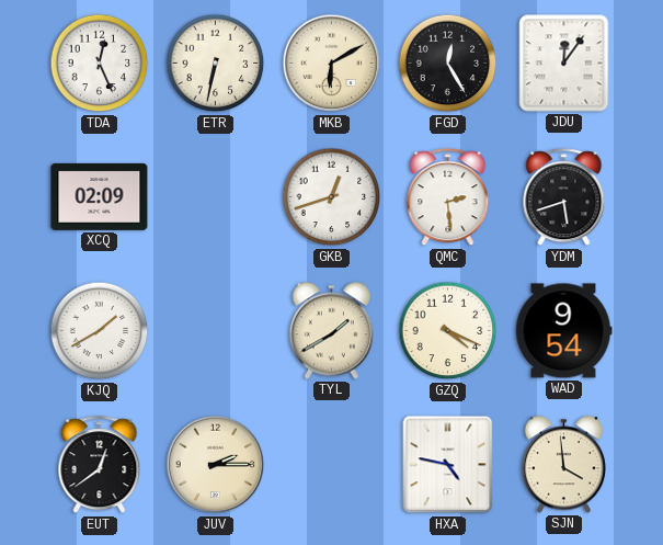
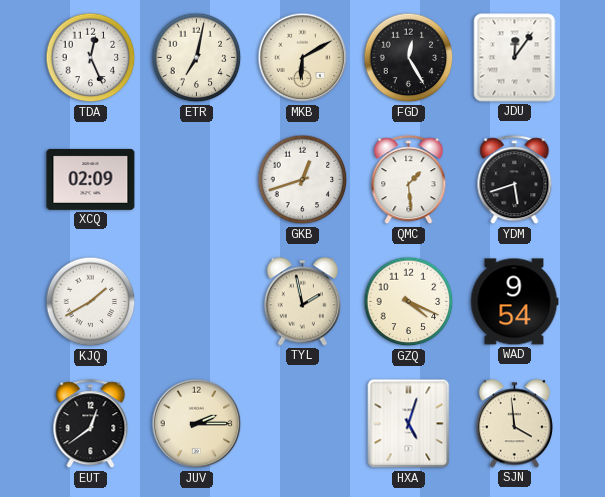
ETR: 6:32 -> 7:02 (197, 58)
QMC: 2:29 -> 1:29 (409, 180)
TYL: 1:40 -> 1:58 (302, 302)
HXA: 4:47 -> 5:03 (409, 424)
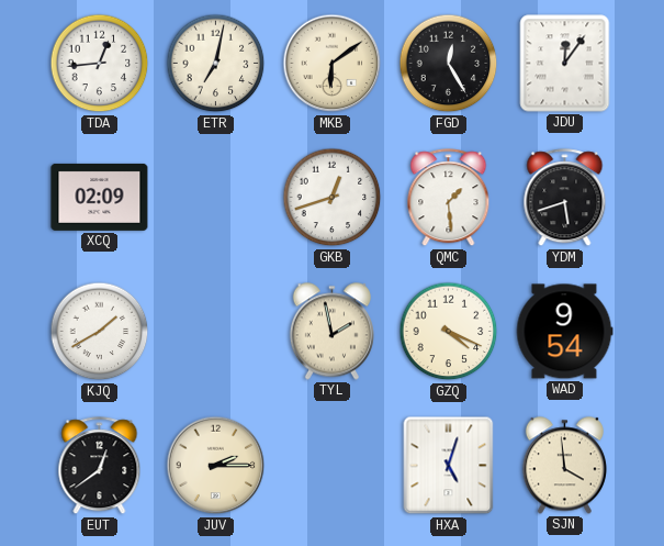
TDA: 12:26 -> 12:44 (100, 64)
MKB: 6:10 -> 6:09 (333, 64)
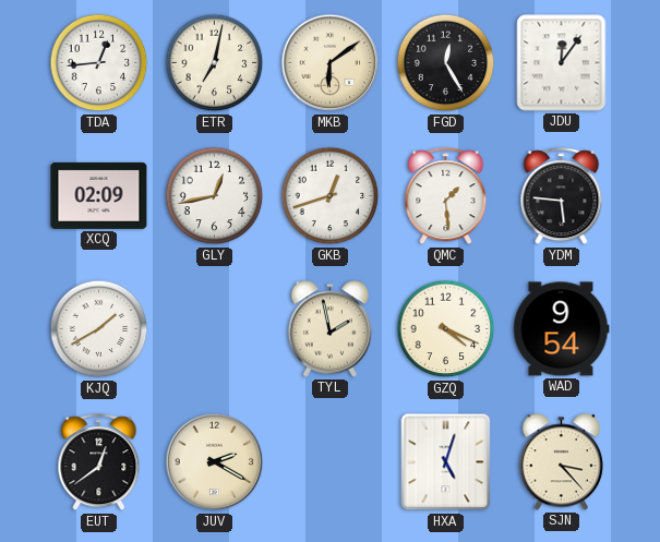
GLY: none -> 12:43 (215, 196)
YDM: 5:42 -> 5:46 (562, 196)
JUV: 2:15 -> 2:20 (215, 462)
SJN: 3:59 -> 3:23 (561, 462)
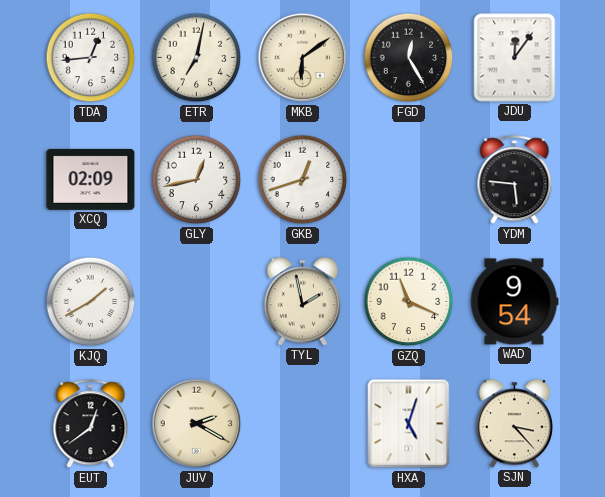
QMC: 1:29 -> none (446, 196)
GZQ: 4:19 -> 11:19 (409, 302)
